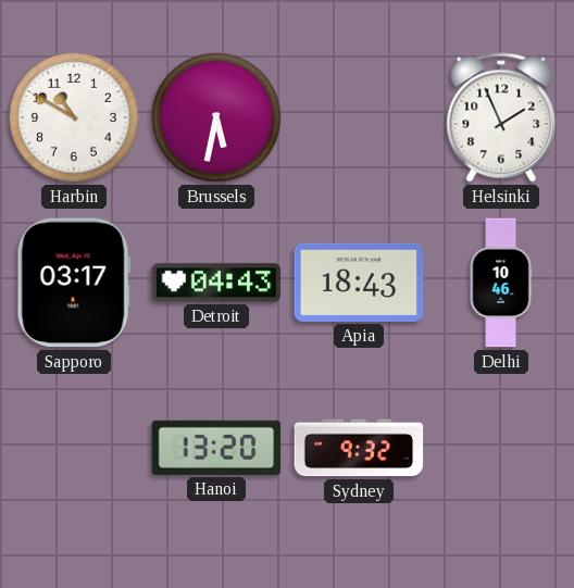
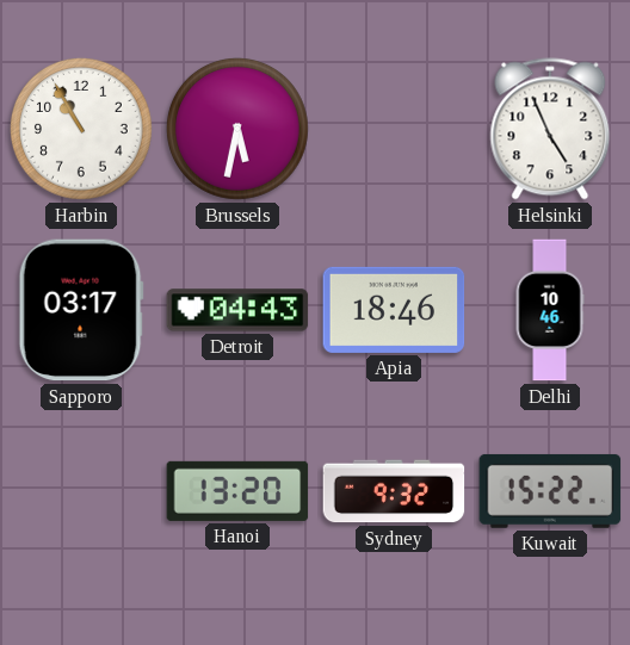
Harbin: 10:50 -> 10:55 (81, 129)
Helsinki: 1:56 -> 4:56 (550, 129)
Apia: 18:43 -> 18:46 (394, 310)
Kuwait: none -> 15:22 (550, 491)
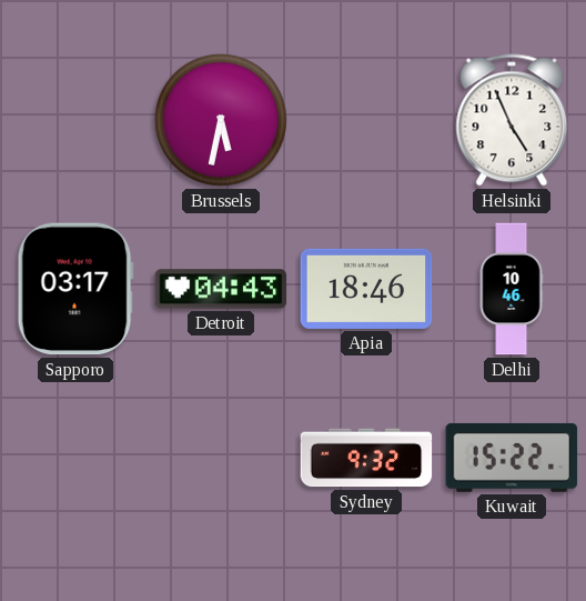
Harbin: 10:55 -> none (81, 129)
Hanoi: 13:20 -> none (237, 491)
